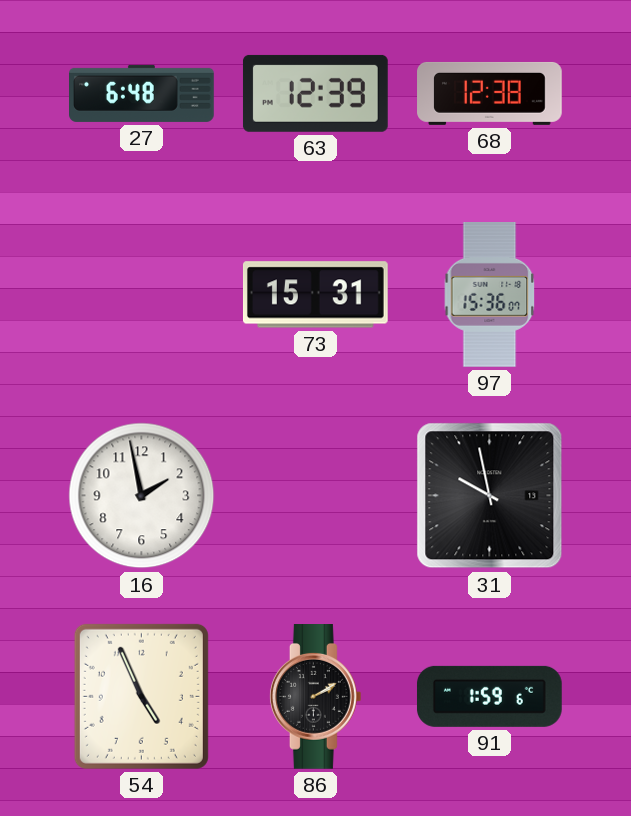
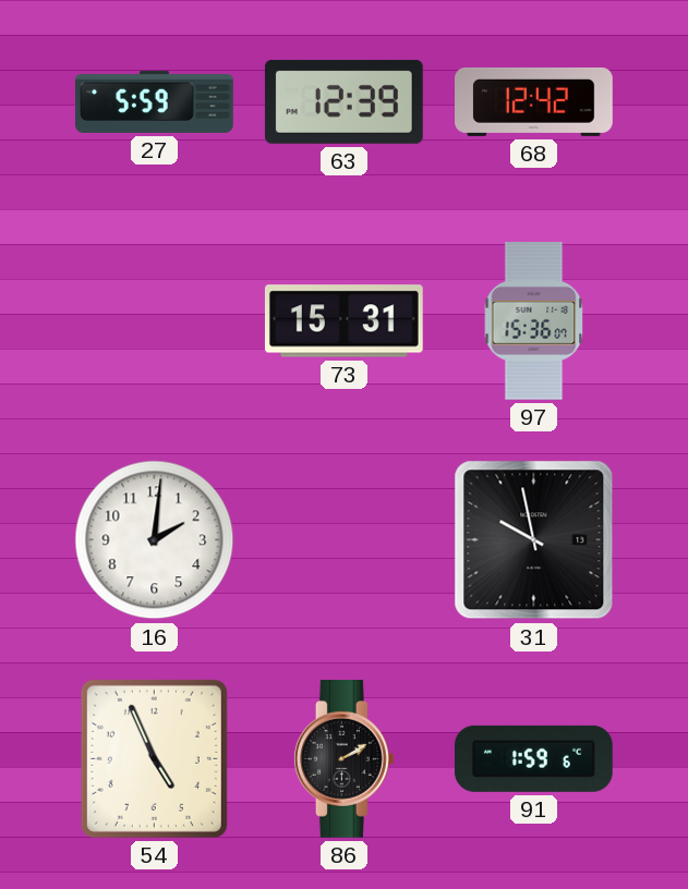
27: 6:48 -> 5:59 (155, 101)
68: 12:38 -> 12:42 (534, 101)
16: 1:58 -> 2:01 (155, 540)
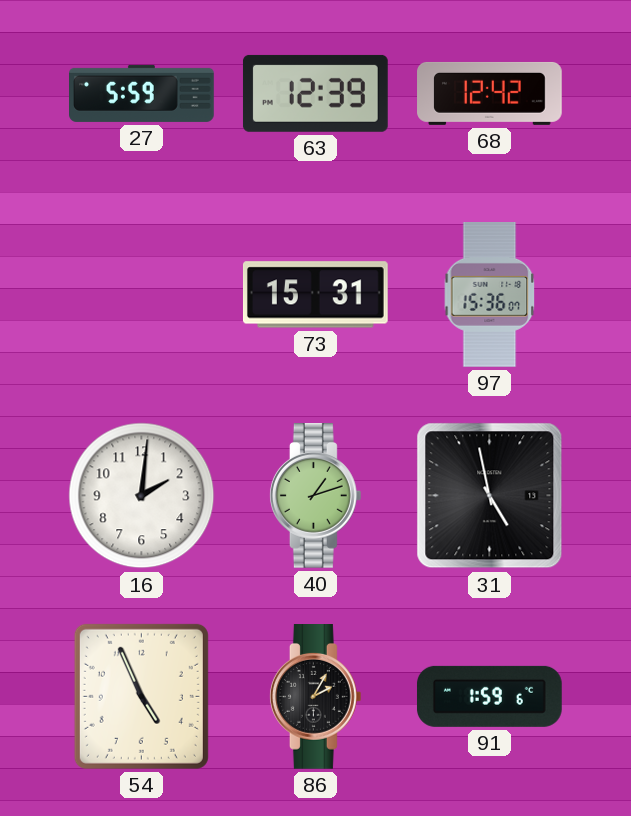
40: none -> 1:12 (315, 496)
31: 9:58 -> 4:58 (490, 496)
86: 2:10 -> 2:05 (315, 697)
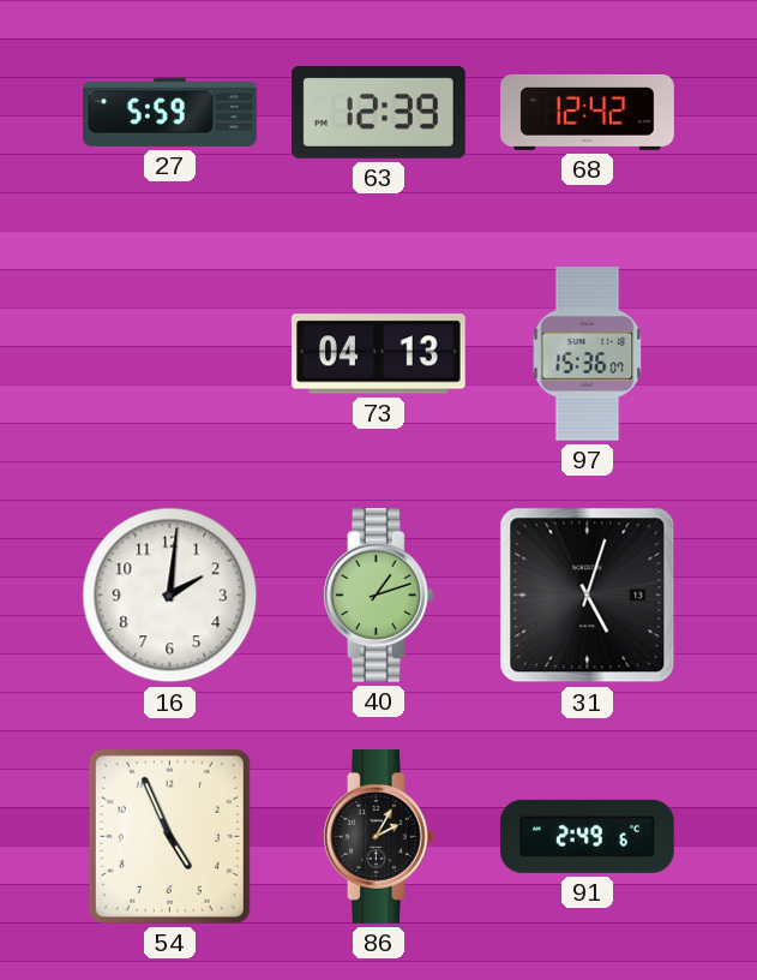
73: 15:31 -> 04:13 (378, 354)
31: 4:58 -> 5:03 (588, 596)
91: 1:59 -> 2:49 (587, 836)
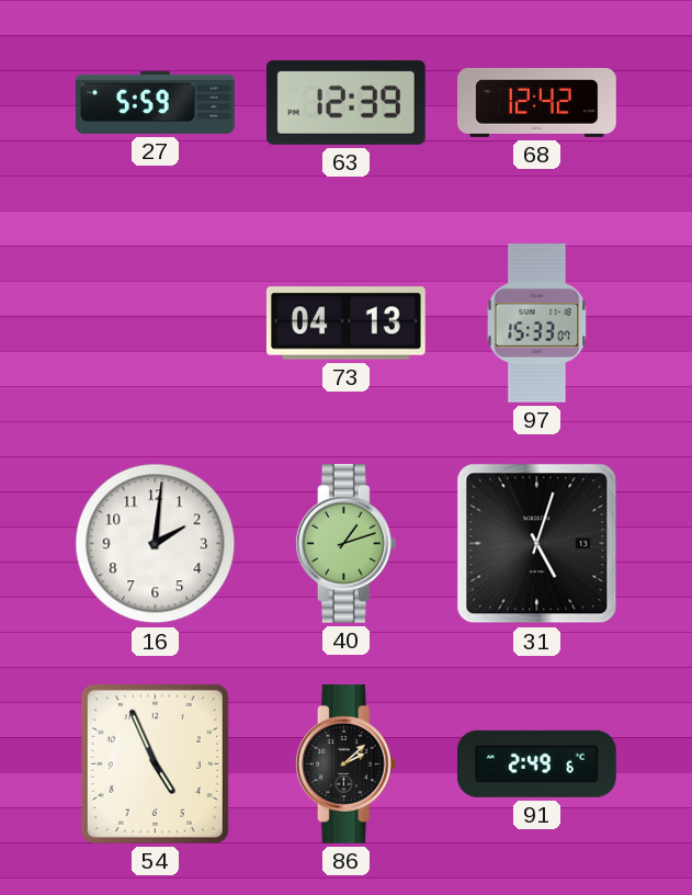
97: 15:36 -> 15:33 (537, 324)
86: 2:05 -> 2:08 (345, 764)
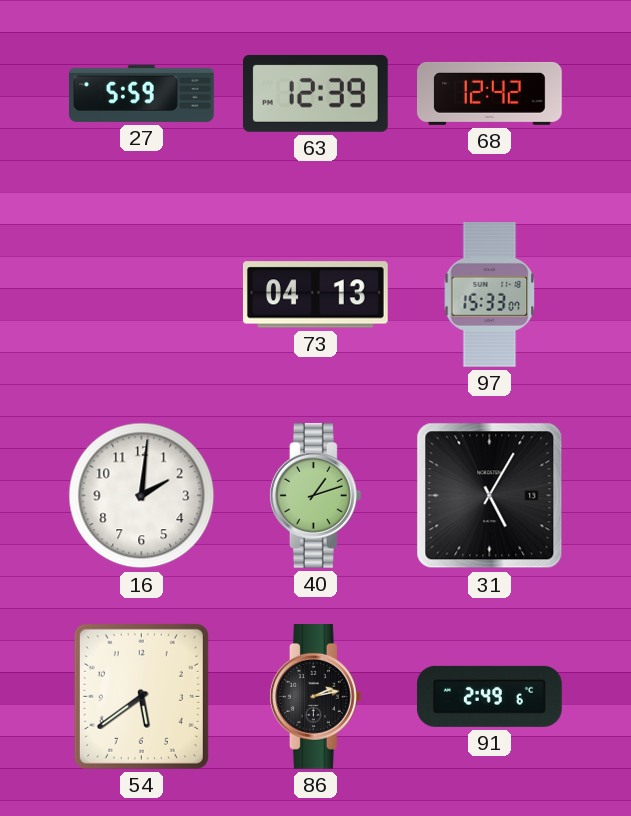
31: 5:03 -> 5:05 (490, 496)
54: 4:56 -> 5:39 (141, 696)
86: 2:08 -> 2:13 (315, 697)
